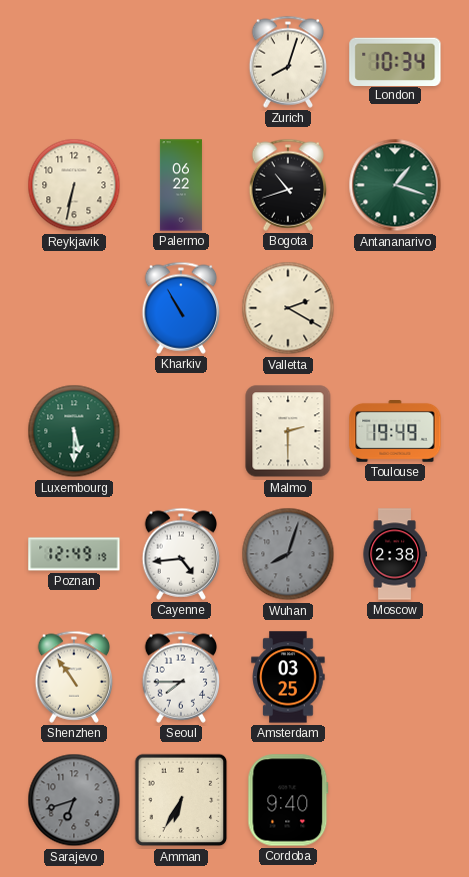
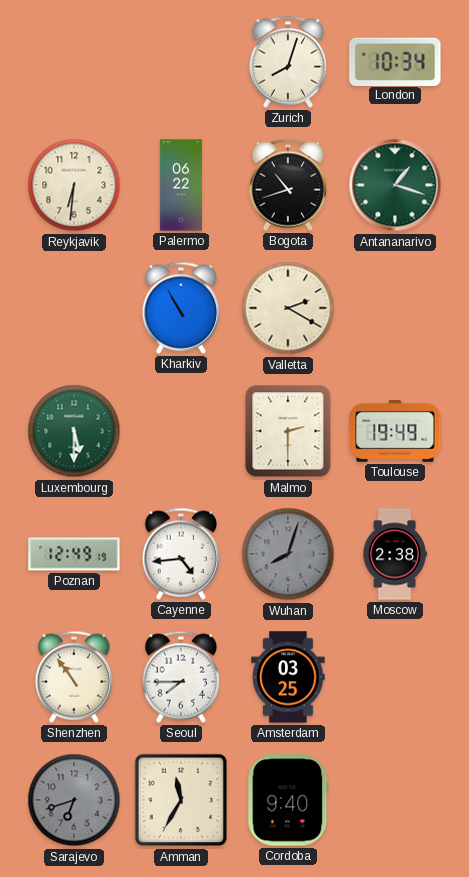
Reykjavik: 6:32 -> 6:31 (74, 185)
Amman: 6:35 -> 11:35 (181, 800)
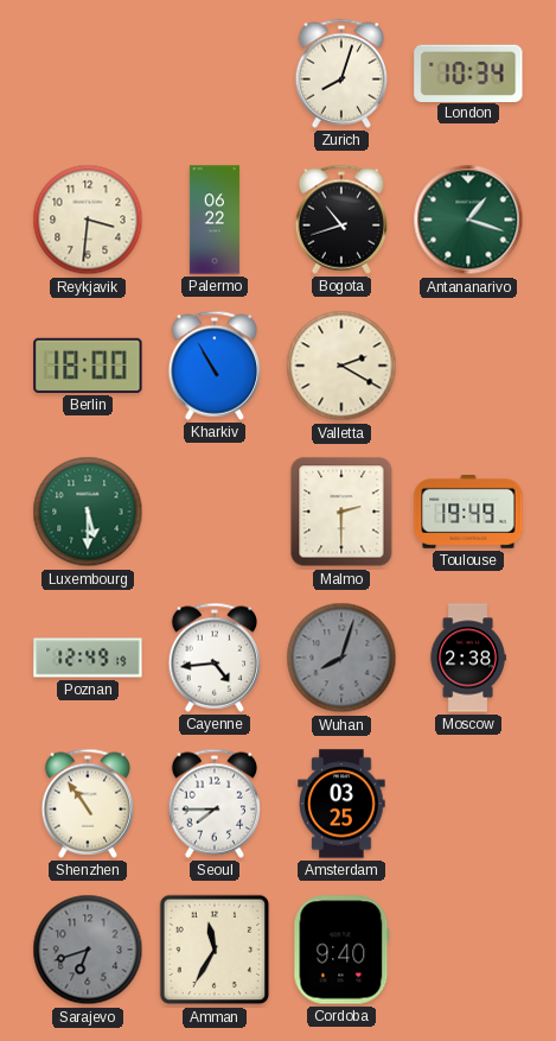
Reykjavik: 6:31 -> 3:31 (88, 220)
Berlin: none -> 18:00 (88, 366)
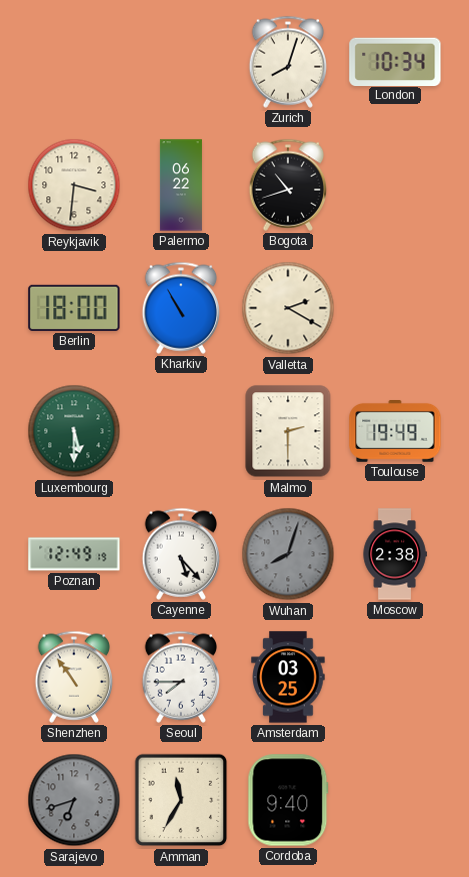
Antananarivo: 1:18 -> none (468, 220)
Cayenne: 4:44 -> 5:23 (181, 554)
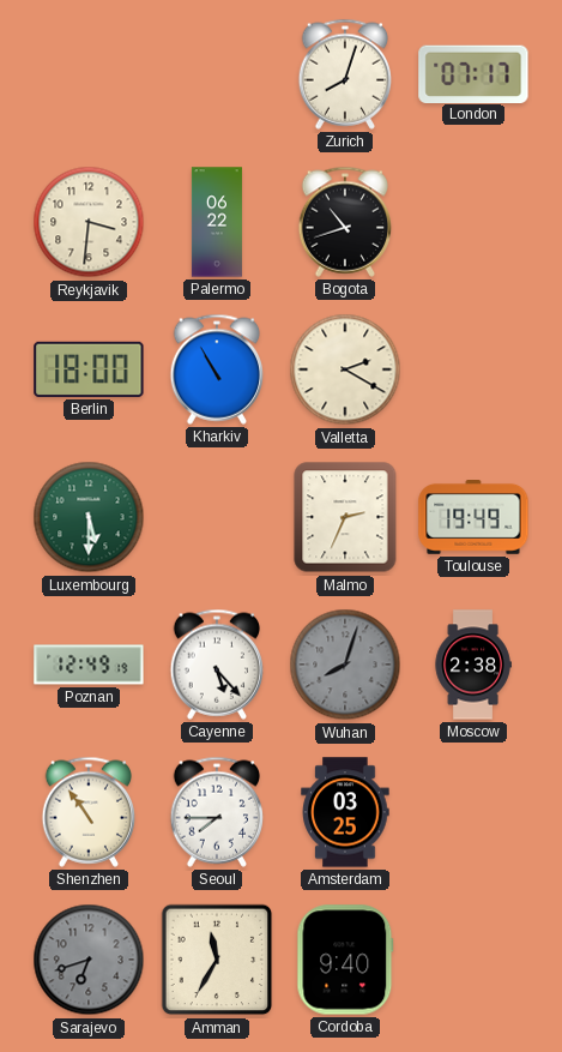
London: 10:34 -> 07:17 (473, 73)
Malmo: 2:30 -> 2:34 (345, 517)
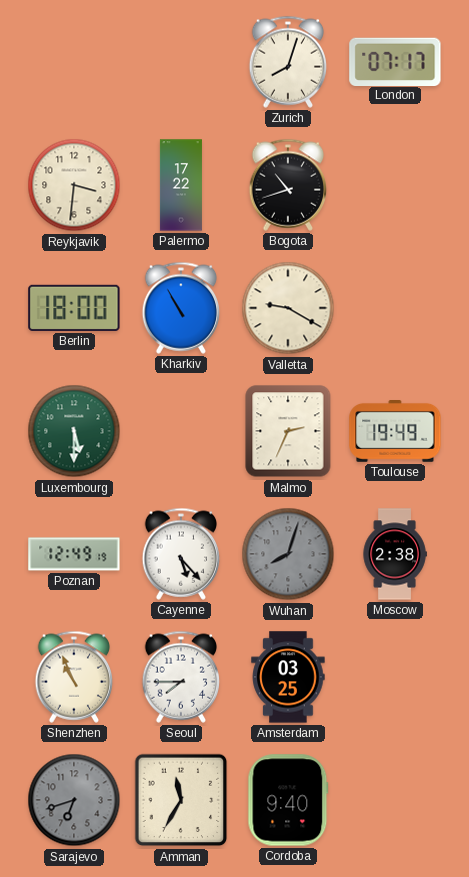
Palermo: 06:22 -> 17:22 (181, 185)
Valletta: 2:20 -> 9:20 (288, 308)
Shenzhen: 10:54 -> 10:56 (74, 677)
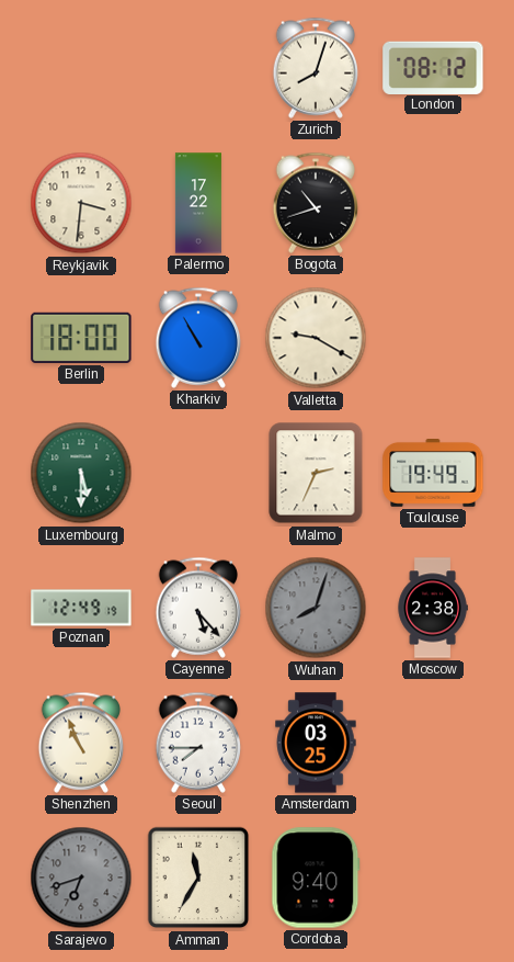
London: 07:17 -> 08:12 (433, 67)
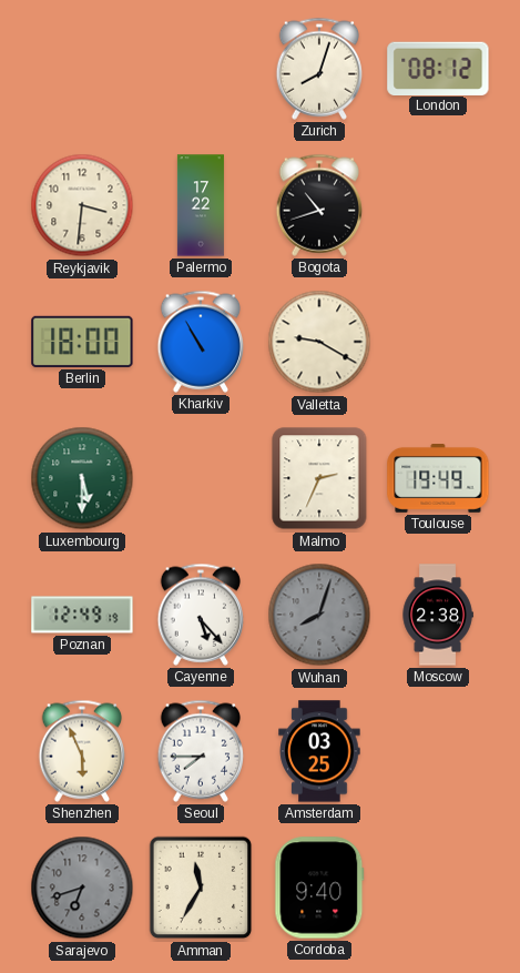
Shenzhen: 10:56 -> 5:56 (82, 751)
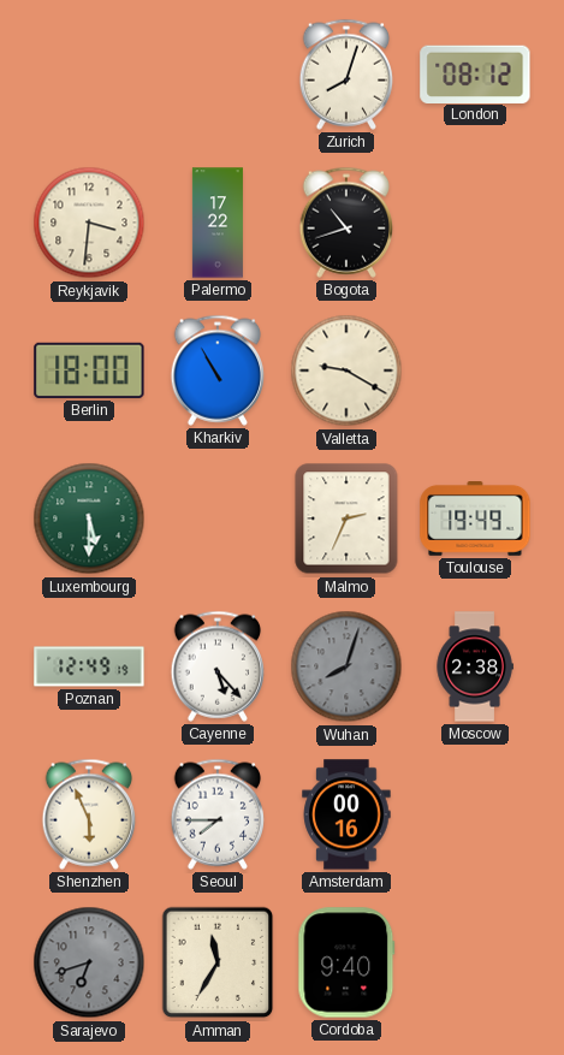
Amsterdam: 03:25 -> 00:16 (346, 814)
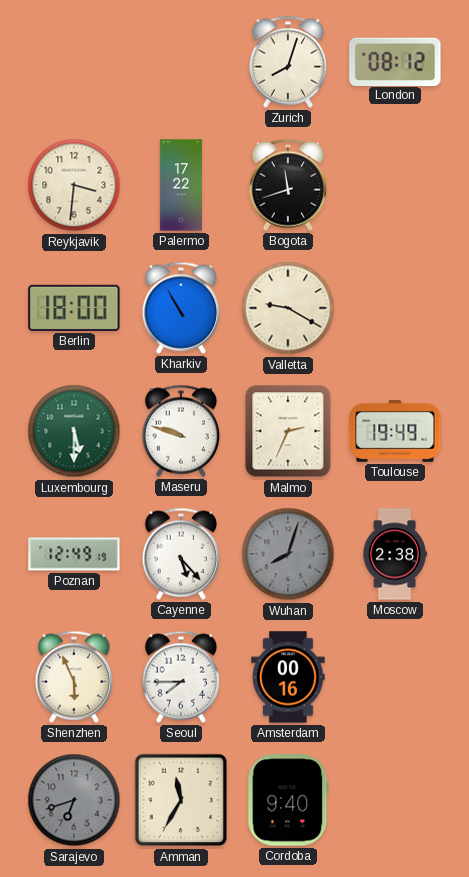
Bogota: 10:42 -> 11:42 (288, 185)
Maseru: none -> 9:48 (181, 431)
